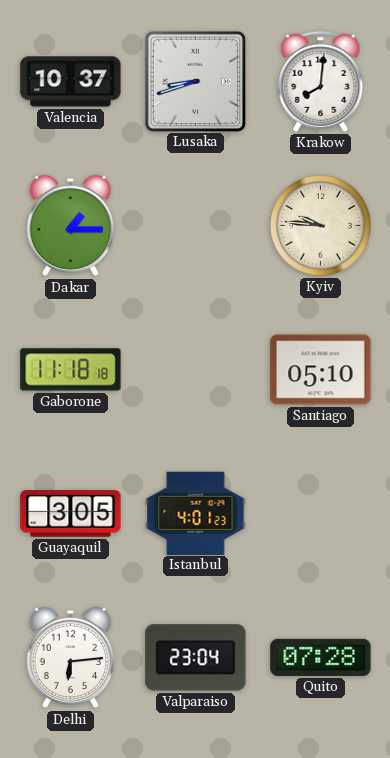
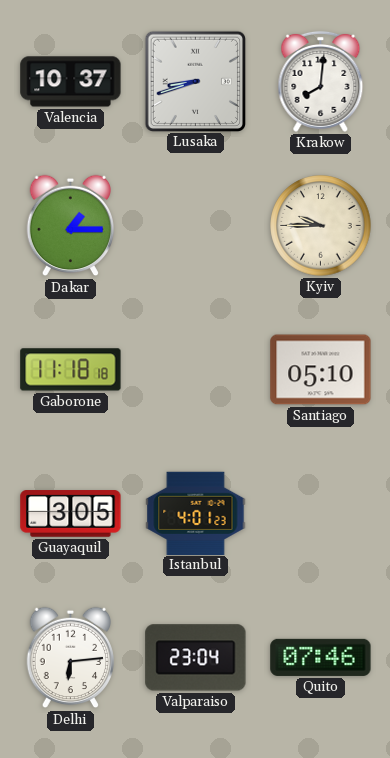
Kyiv: 9:46 -> 9:45 (321, 226)
Quito: 07:28 -> 07:46 (321, 657)
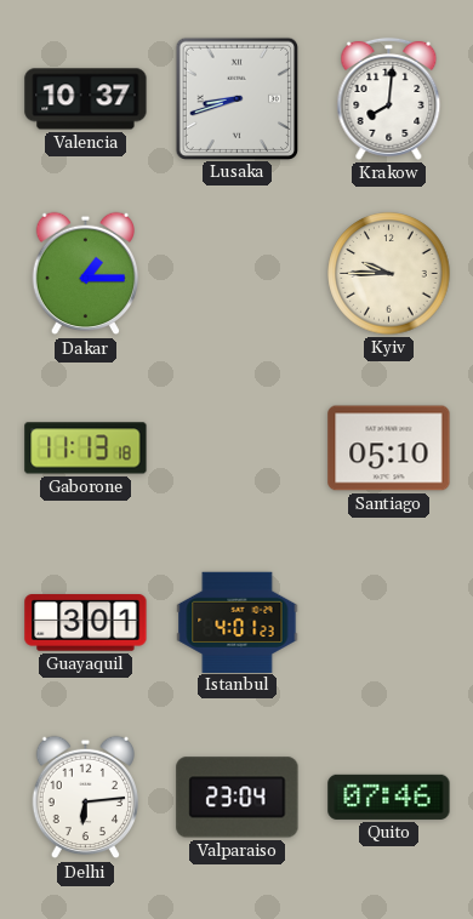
Gaborone: 11:18 -> 11:13 (86, 449)
Guayaquil: 3:05 -> 3:01 (86, 623)
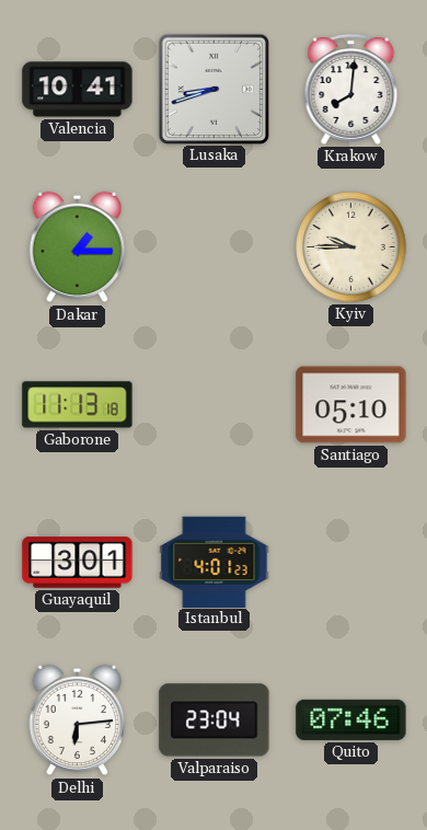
Valencia: 10:37 -> 10:41 (78, 90)
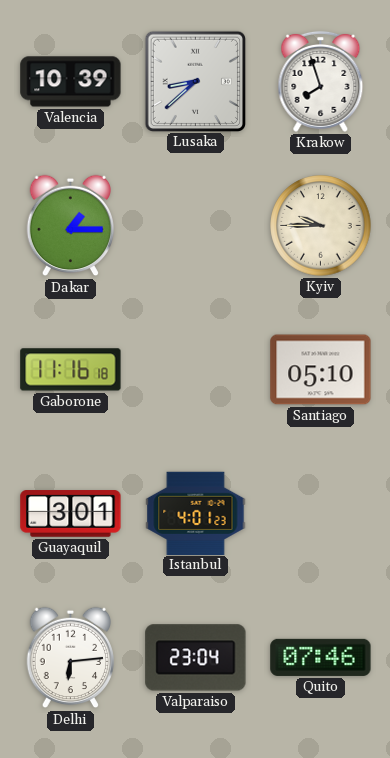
Valencia: 10:41 -> 10:39 (71, 82)
Lusaka: 8:42 -> 8:38 (195, 81)
Krakow: 8:01 -> 7:57 (321, 81)
Gaborone: 11:13 -> 11:16 (71, 370)
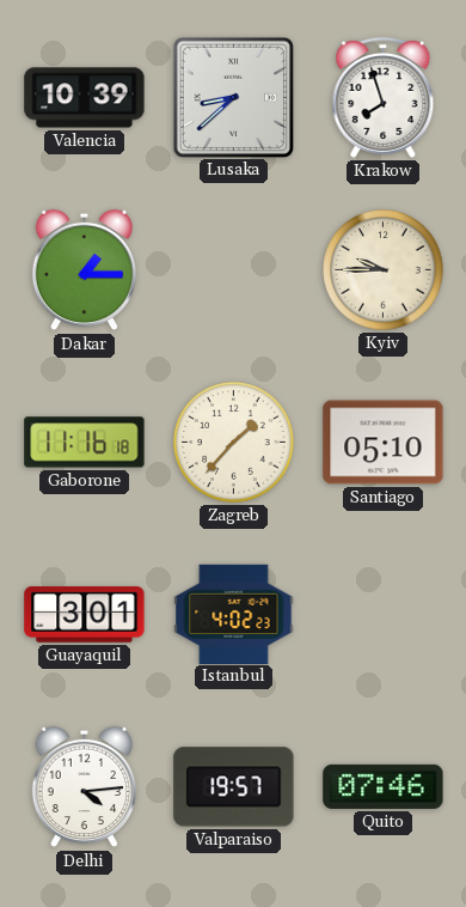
Zagreb: none -> 1:37 (234, 443)
Istanbul: 4:01 -> 4:02 (234, 614)
Delhi: 6:14 -> 4:14 (84, 787)
Valparaiso: 23:04 -> 19:57 (234, 787)
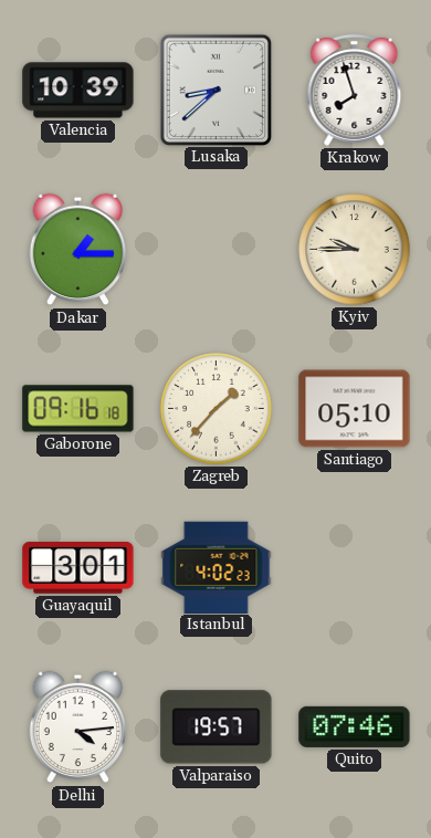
Gaborone: 11:16 -> 09:16 (78, 409)
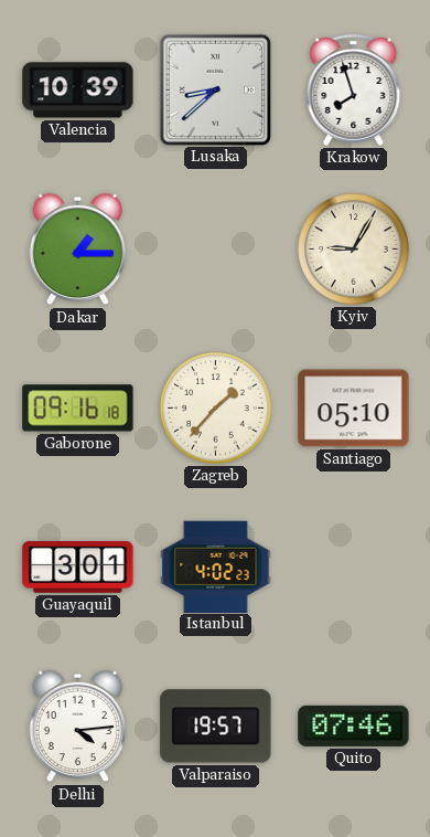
Kyiv: 9:45 -> 9:05 (354, 250)
